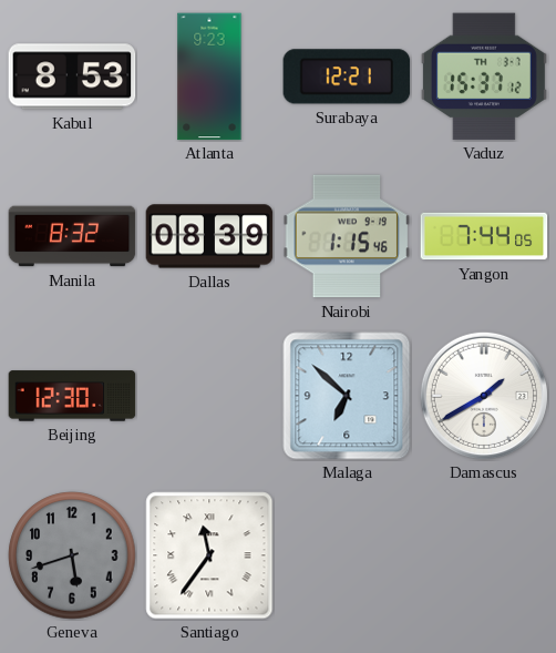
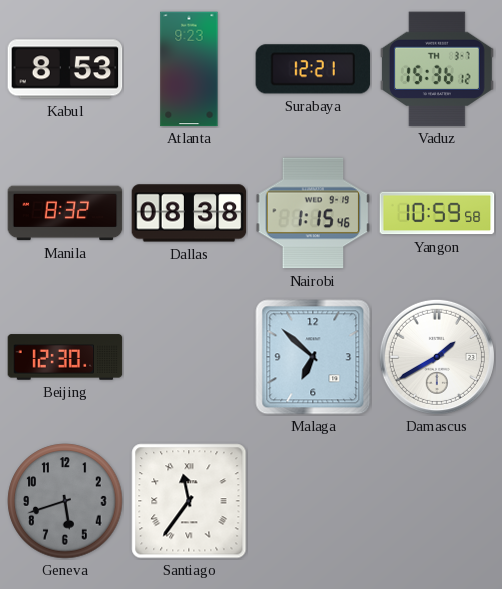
Vaduz: 15:37 -> 15:36 (437, 69)
Dallas: 08:39 -> 08:38 (189, 213)
Yangon: 7:44 -> 10:59 (437, 213)
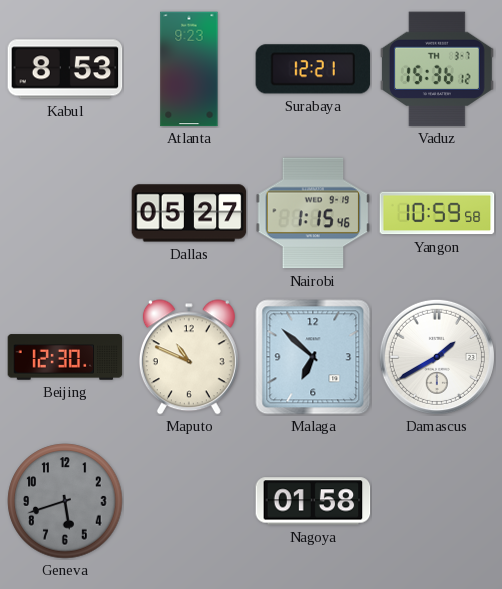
Manila: 8:32 -> none (65, 213)
Dallas: 08:38 -> 05:27 (189, 213)
Maputo: none -> 10:49 (189, 357)
Santiago: 11:36 -> none (189, 501)
Nagoya: none -> 01:58 (313, 501)
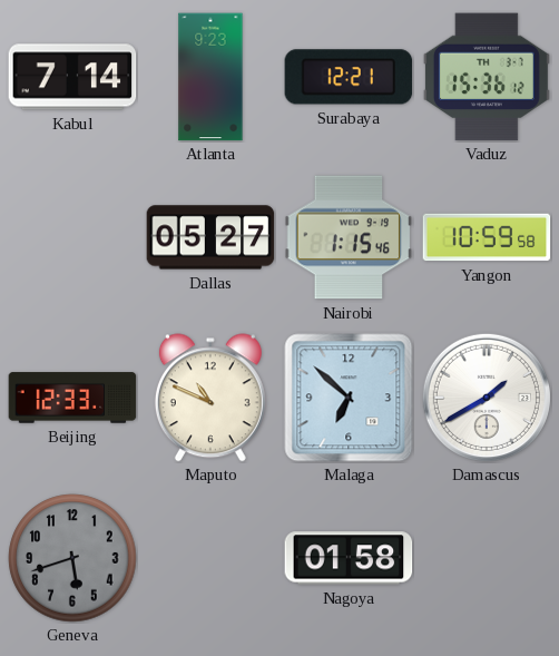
Kabul: 8:53 -> 7:14 (72, 77)
Beijing: 12:30 -> 12:33 (72, 398)
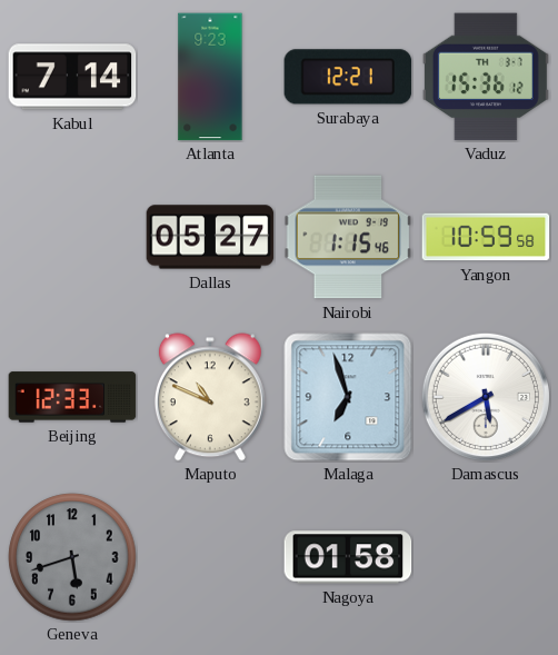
Malaga: 6:52 -> 6:57 (348, 397)
Damascus: 1:40 -> 5:40 (486, 397)
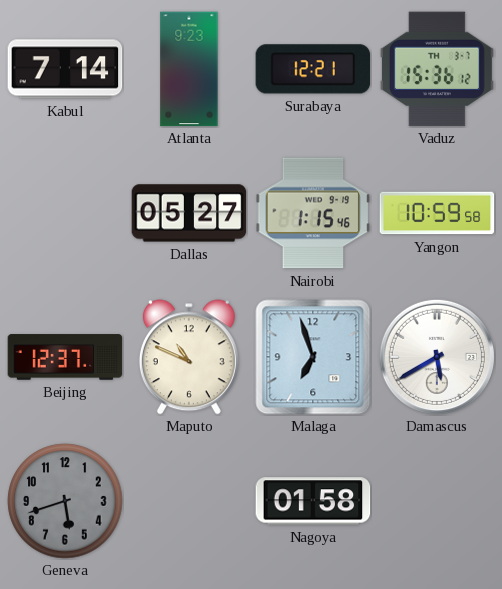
Beijing: 12:33 -> 12:37 (65, 357)
